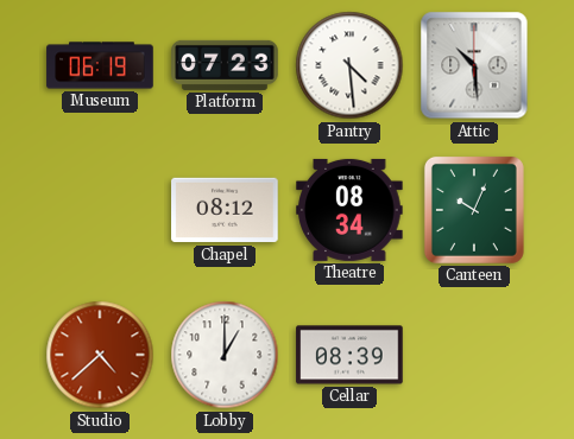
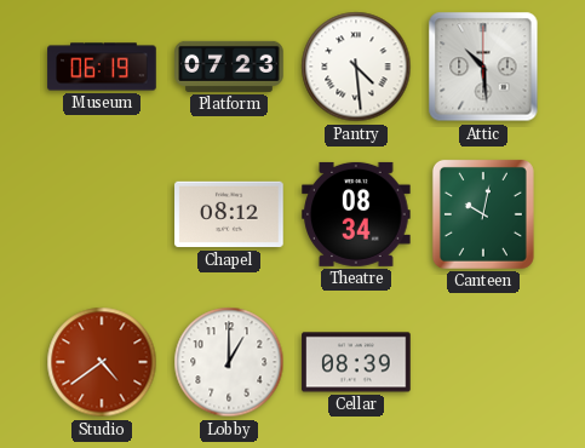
Canteen: 10:04 -> 10:02 (483, 214)
Studio: 4:38 -> 4:39 (102, 362)
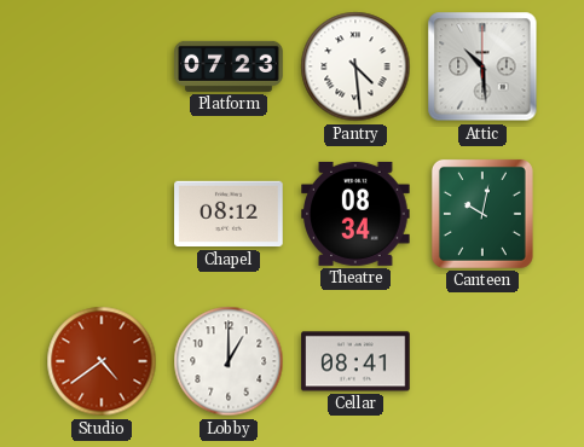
Museum: 06:19 -> none (102, 67)
Cellar: 08:39 -> 08:41 (355, 361)
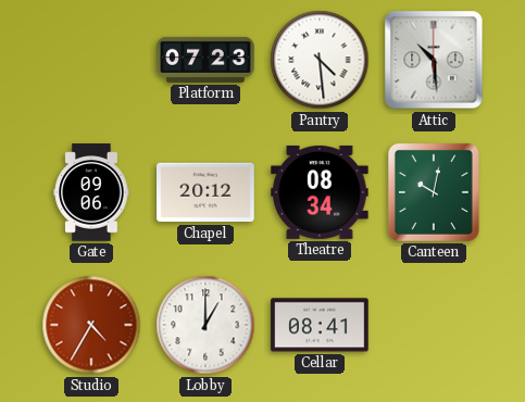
Gate: none -> 09:06 (91, 192)
Chapel: 08:12 -> 20:12 (205, 192)
Studio: 4:39 -> 4:35 (91, 325)
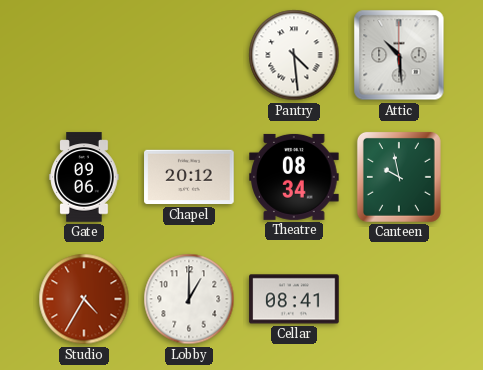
Platform: 07:23 -> none (205, 60)
Canteen: 10:02 -> 9:58 (399, 177)
